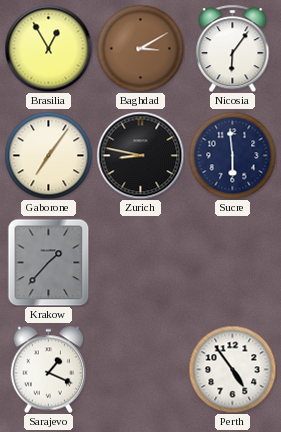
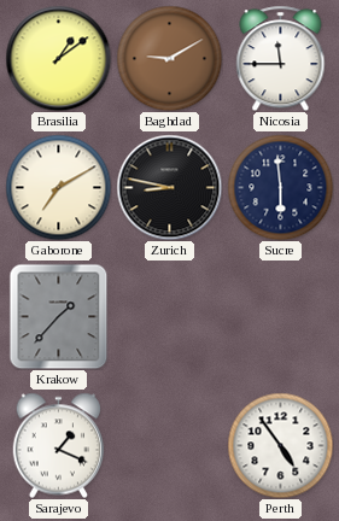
Brasilia: 12:55 -> 1:09 (58, 58)
Baghdad: 3:10 -> 9:10 (169, 58)
Nicosia: 6:06 -> 11:45 (281, 58)
Gaborone: 7:06 -> 7:10 (58, 187)
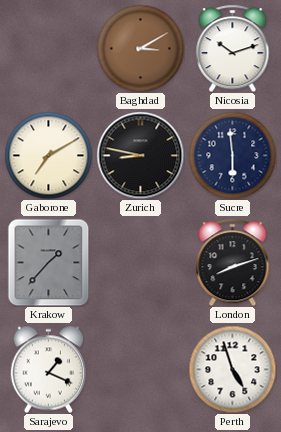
Brasilia: 1:09 -> none (58, 58)
Baghdad: 9:10 -> 3:10 (140, 48)
Nicosia: 11:45 -> 10:12 (233, 48)
London: none -> 8:12 (233, 262)
Perth: 4:54 -> 4:57 (232, 369)
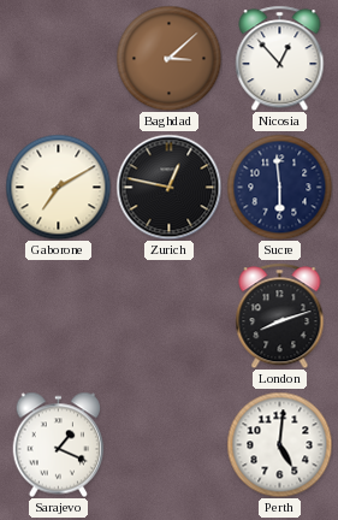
Baghdad: 3:10 -> 3:08 (168, 58)
Nicosia: 10:12 -> 12:53 (280, 58)
Zurich: 8:47 -> 12:47 (168, 187)
Krakow: 1:37 -> none (49, 262)
Perth: 4:57 -> 5:01 (279, 444)
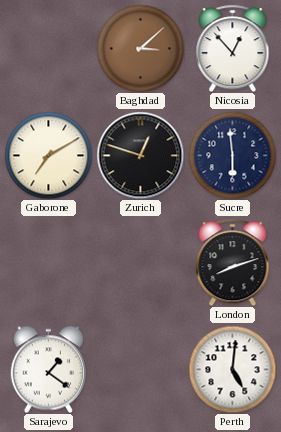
Zurich: 12:47 -> 12:48 (140, 155)
Sarajevo: 1:19 -> 1:21 (49, 369)
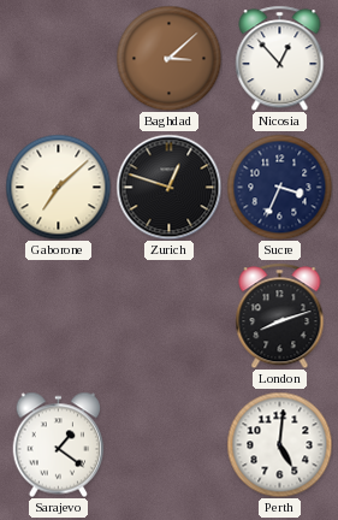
Gaborone: 7:10 -> 7:08 (58, 187)
Sucre: 5:59 -> 3:34 (279, 187)
